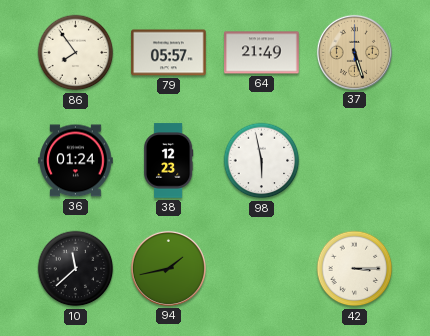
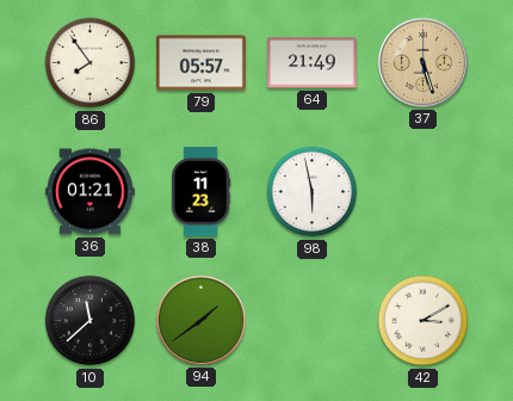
36: 01:24 -> 01:21 (91, 192)
38: 12:23 -> 11:23 (200, 192)
94: 1:43 -> 1:39 (200, 320)
42: 3:15 -> 3:10 (424, 321)
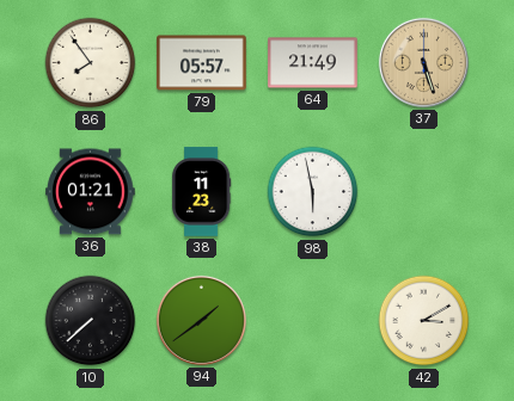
10: 11:38 -> 7:38 (91, 321)
